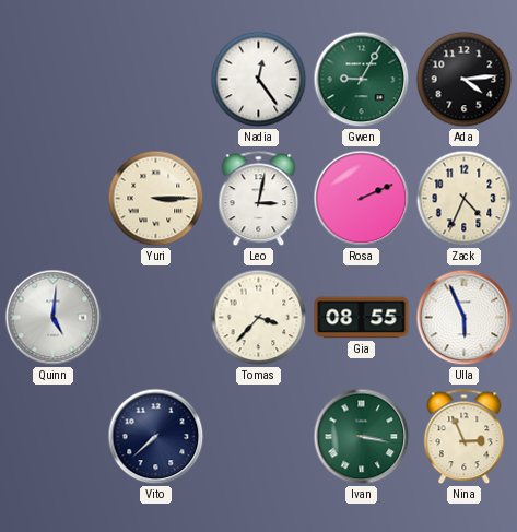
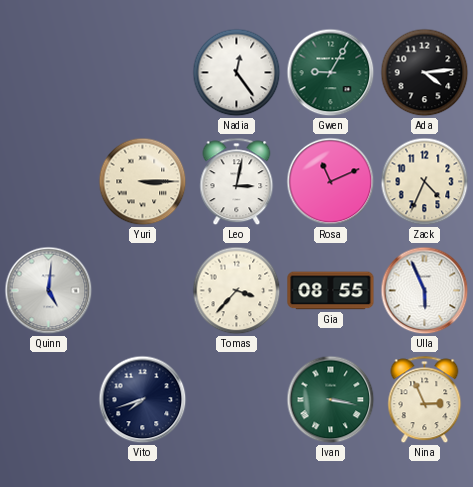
Rosa: 2:11 -> 11:11 (331, 182)
Vito: 7:38 -> 7:42 (143, 400)
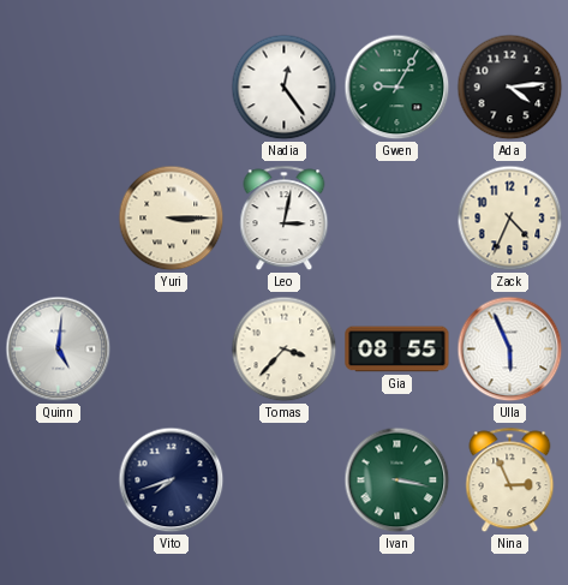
Rosa: 11:11 -> none (331, 182)
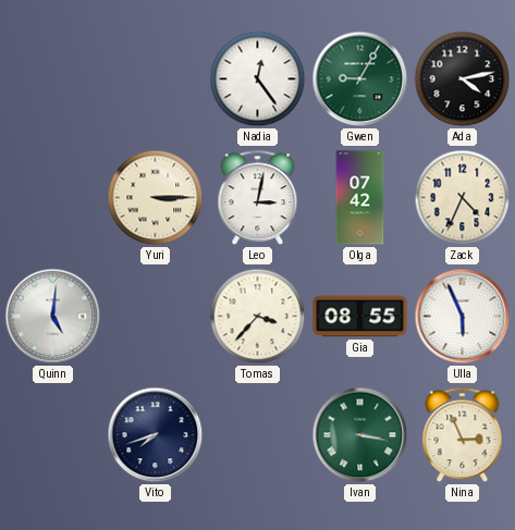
Ada: 4:14 -> 4:13 (463, 79)
Olga: none -> 07:42 (360, 198)
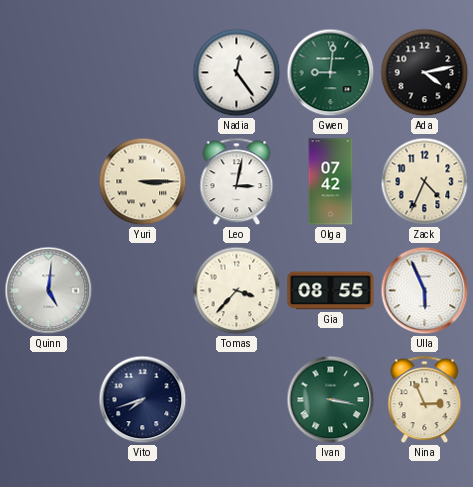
Gwen: 9:05 -> 9:01 (331, 73)
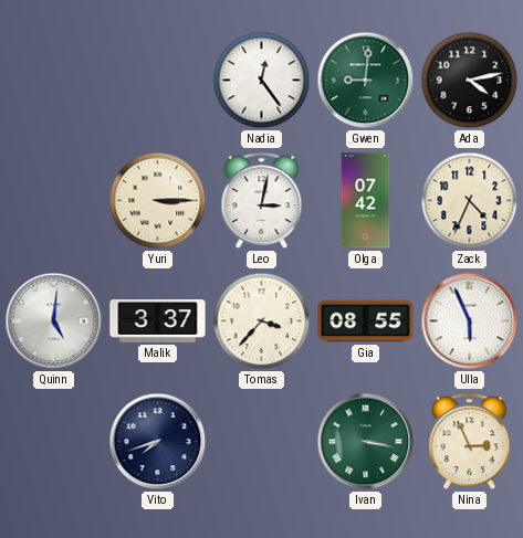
Malik: none -> 3:37 (158, 321)
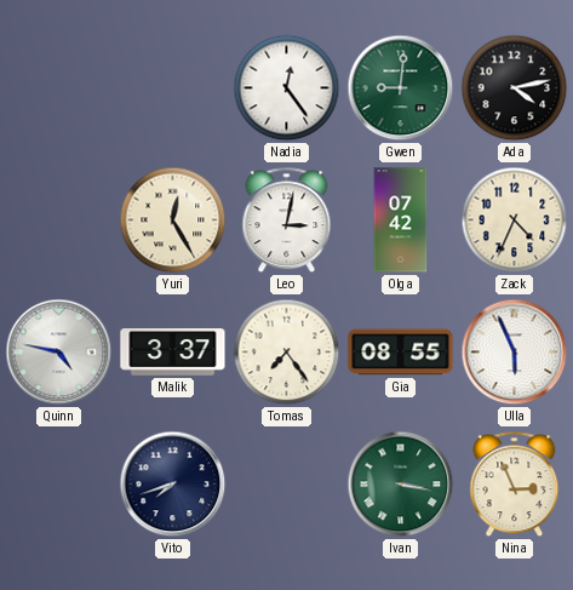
Yuri: 3:15 -> 12:25 (173, 220)
Quinn: 5:01 -> 4:47 (59, 353)
Tomas: 3:37 -> 7:24 (287, 353)
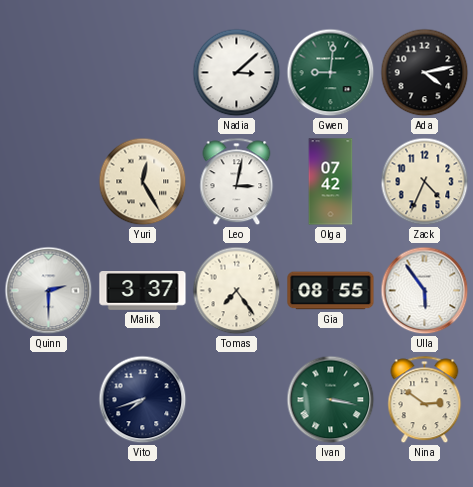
Nadia: 12:24 -> 3:08 (237, 73)
Quinn: 4:47 -> 2:30 (49, 291)
Ulla: 5:56 -> 5:54 (425, 291)
Nina: 2:56 -> 2:51 (425, 400)
